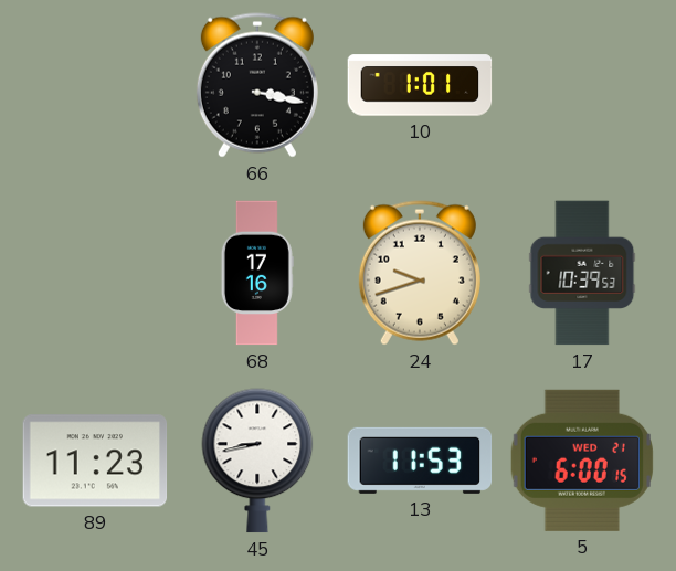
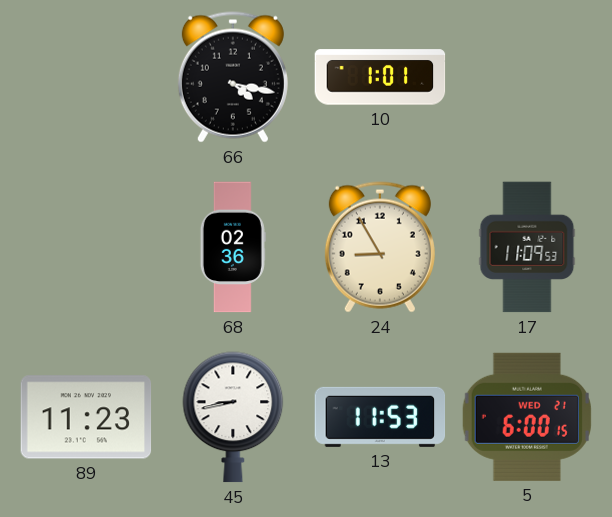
66: 3:17 -> 4:17 (233, 77)
68: 17:16 -> 02:36 (233, 247)
24: 9:42 -> 8:55 (380, 247)
17: 10:39 -> 11:09 (527, 247)
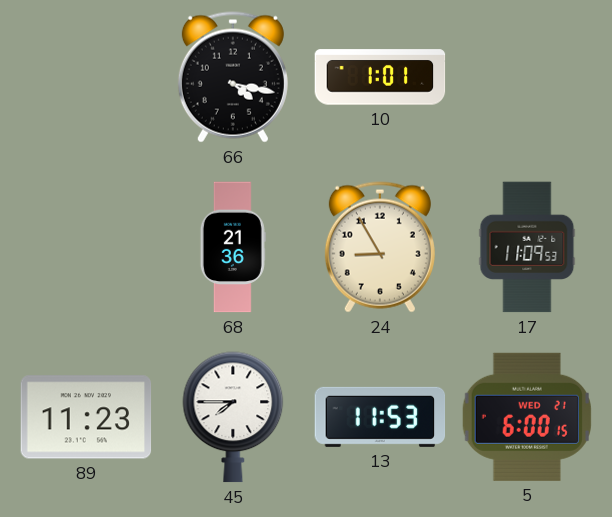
68: 02:36 -> 21:36 (233, 247)
45: 8:43 -> 7:45 (233, 417)
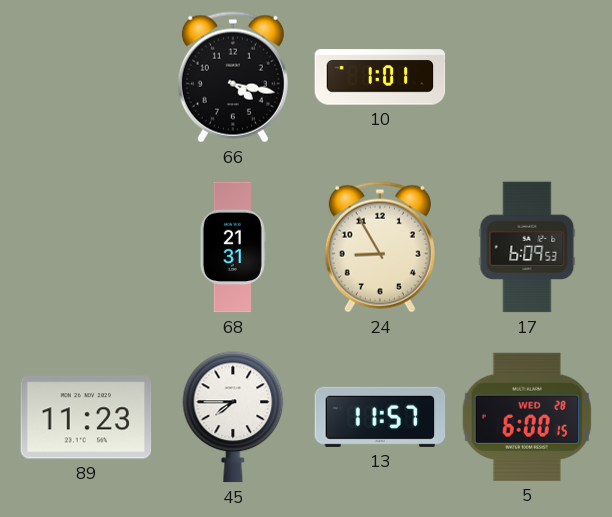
68: 21:36 -> 21:31 (233, 247)
17: 11:09 -> 6:09 (527, 247)
13: 11:53 -> 11:57 (380, 417)
5 date: WED 21 -> WED 28 (527, 417)
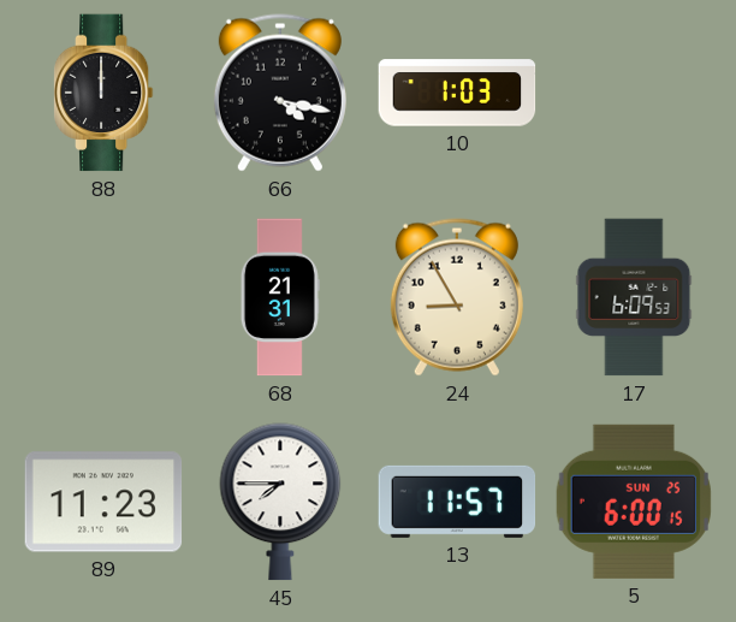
88: none -> 12:00 (103, 93)
10: 1:01 -> 1:03 (457, 93)
5 date: WED 28 -> SUN 25 (634, 502)
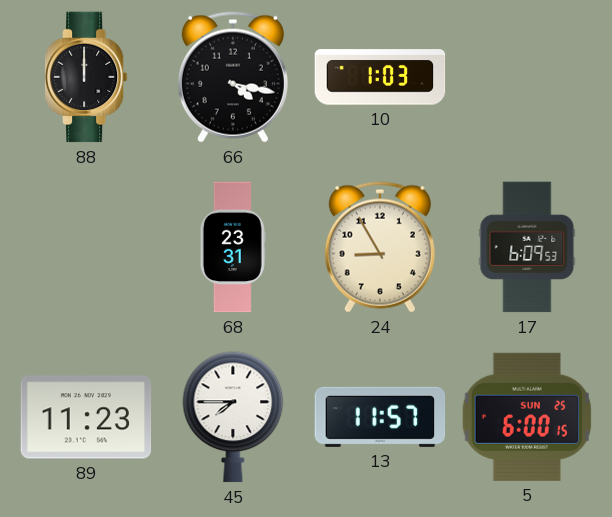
68: 21:31 -> 23:31 (233, 247)
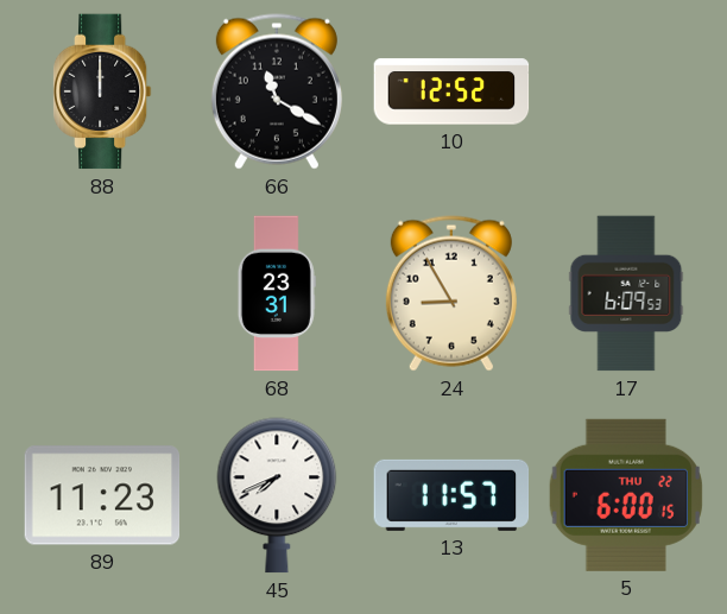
66: 4:17 -> 11:20 (277, 91)
10: 1:03 -> 12:52 (451, 91)
45: 7:45 -> 7:41 (277, 495)
5 date: SUN 25 -> THU 22 (626, 495)
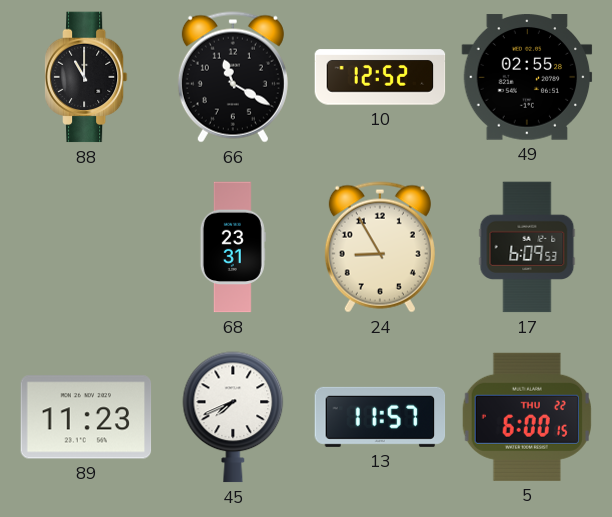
88: 12:00 -> 11:00 (86, 77)
49: none -> 02:55 (527, 77)
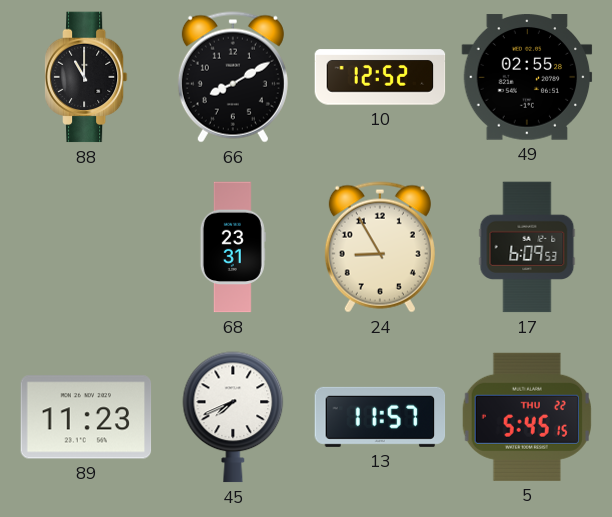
66: 11:20 -> 8:10 (233, 77)
5: 6:00 -> 5:45 (527, 417)
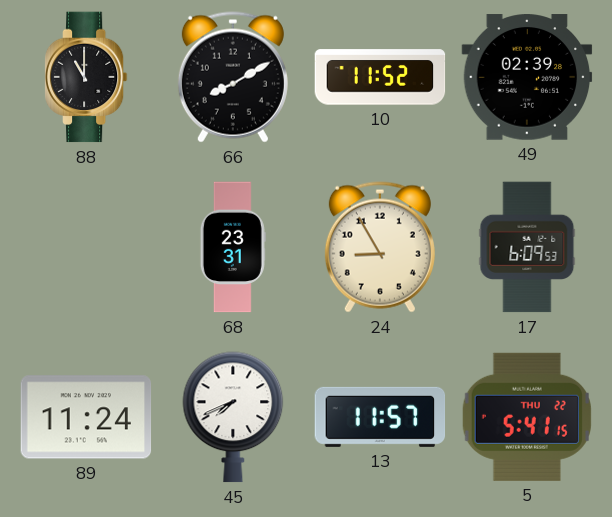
10: 12:52 -> 11:52 (380, 77)
49: 02:55 -> 02:39 (527, 77)
89: 11:23 -> 11:24 (86, 417)
5: 5:45 -> 5:41 (527, 417)
